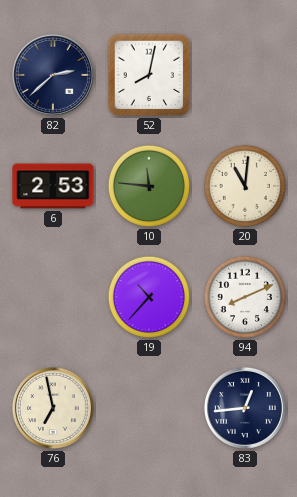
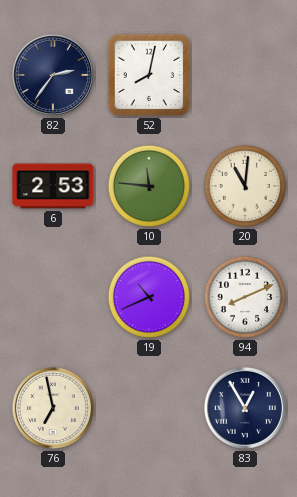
82: 2:38 -> 2:36 (53, 75)
19: 10:37 -> 10:41 (149, 297)
83: 12:44 -> 12:55 (245, 408)
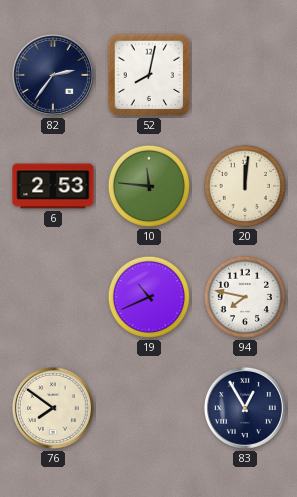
20: 11:01 -> 12:01 (245, 186)
94: 8:11 -> 7:47 (245, 297)
76: 6:58 -> 7:51 (53, 408)
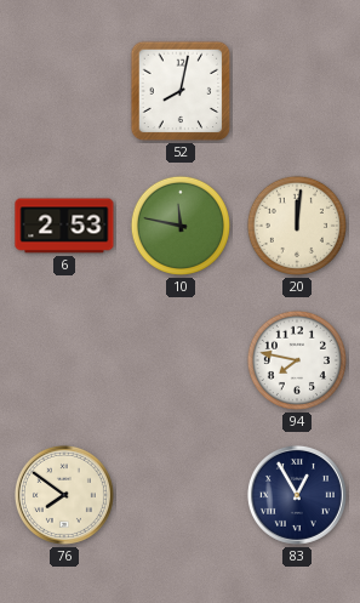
82: 2:36 -> none (53, 75)
10: 11:46 -> 11:47 (181, 226)
19: 10:41 -> none (149, 297)
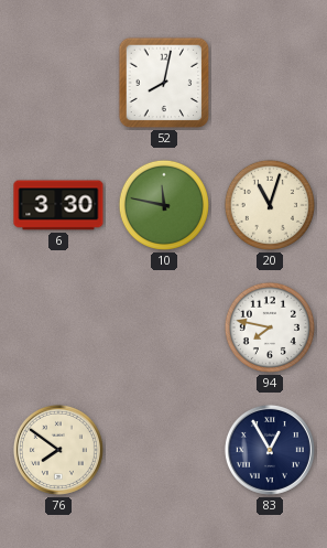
6: 2:53 -> 3:30 (58, 205)
20: 12:01 -> 11:03 (270, 205)
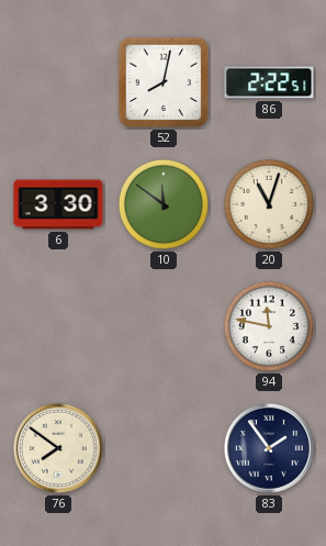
86: none -> 2:22 (269, 82)
10: 11:47 -> 11:51 (164, 204)
94: 7:47 -> 11:47 (269, 326)
83: 12:55 -> 1:54 (269, 448)
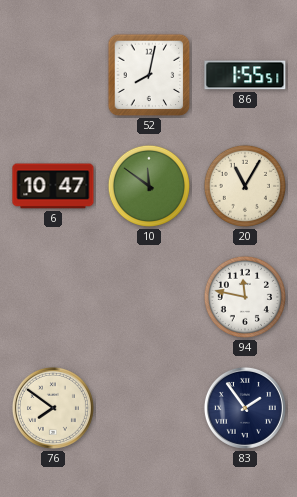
86: 2:22 -> 1:55 (245, 75)
6: 3:30 -> 10:47 (53, 186)
20: 11:03 -> 11:05 (245, 186)
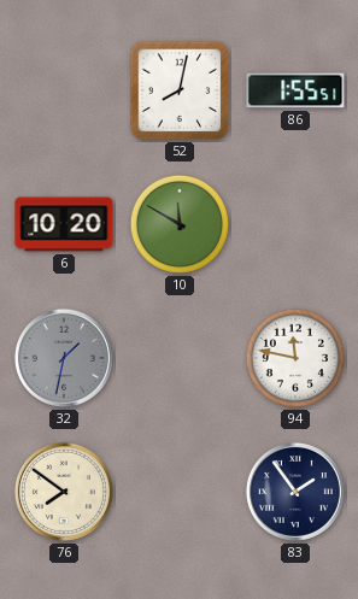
6: 10:47 -> 10:20 (64, 224)
10: 11:51 -> 11:50 (180, 224)
20: 11:05 -> none (245, 186)
32: none -> 1:32 (64, 358)
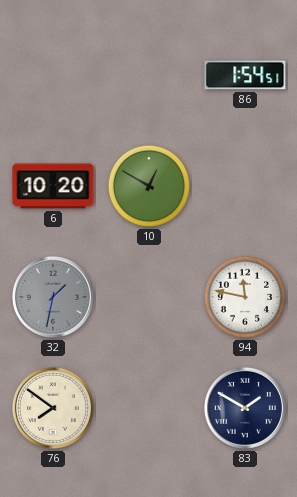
52: 8:02 -> none (180, 90)
86: 1:55 -> 1:54 (245, 75)
10: 11:50 -> 12:50 (149, 186)
83: 1:54 -> 1:50 (245, 408)
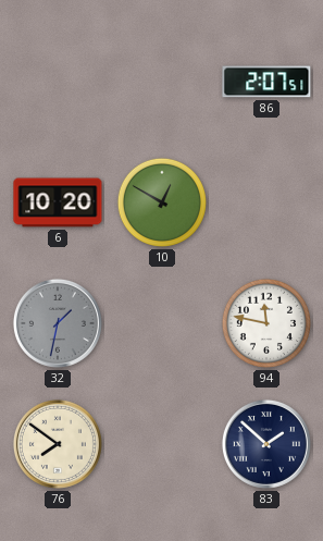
86: 1:54 -> 2:07 (266, 82)
83: 1:50 -> 1:52 (266, 444)
